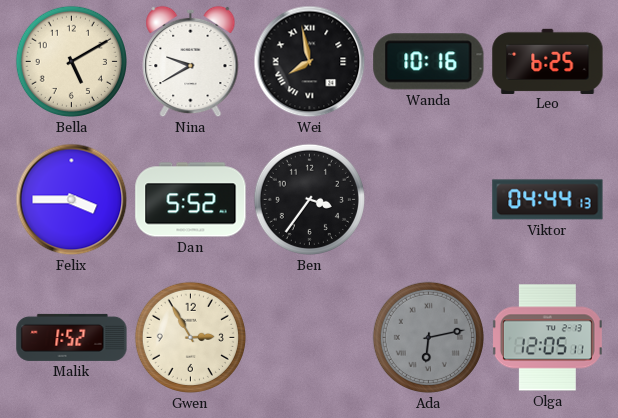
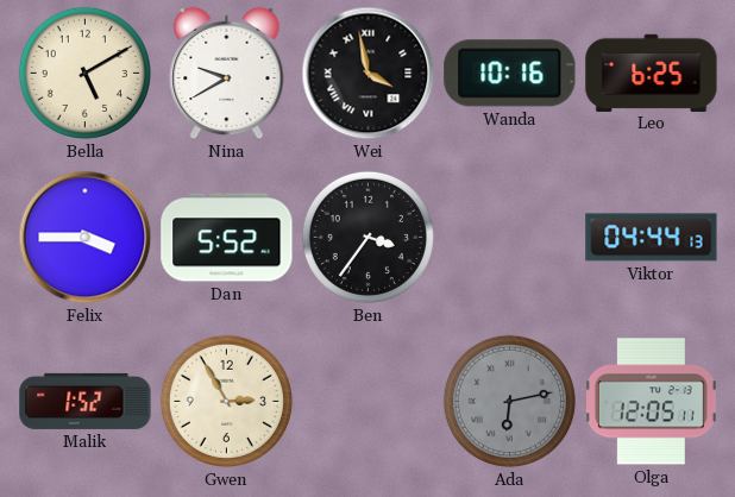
Wei: 7:58 -> 3:58 (369, 74)
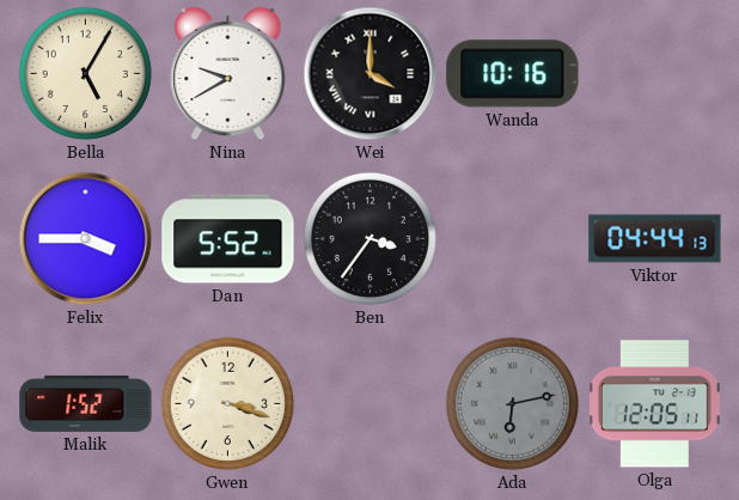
Bella: 5:10 -> 5:05 (85, 73)
Wei: 3:58 -> 4:00 (371, 74)
Leo: 6:25 -> none (652, 73)
Gwen: 2:55 -> 3:18 (227, 403)
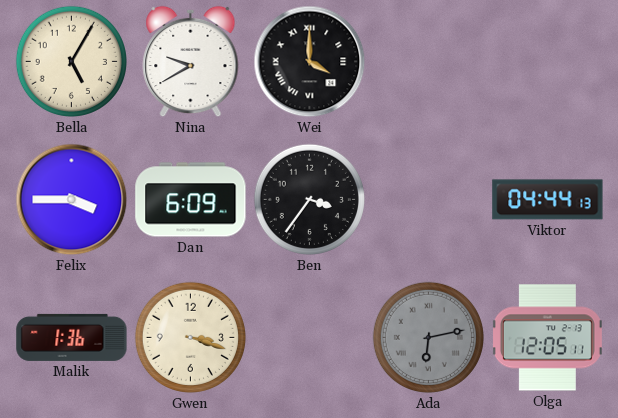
Wanda: 10:16 -> none (513, 74)
Dan: 5:52 -> 6:09 (191, 200)
Malik: 1:52 -> 1:36 (72, 337)
